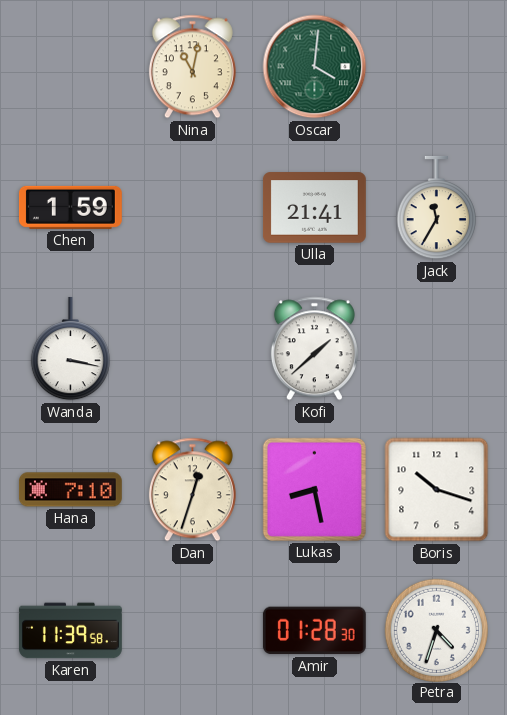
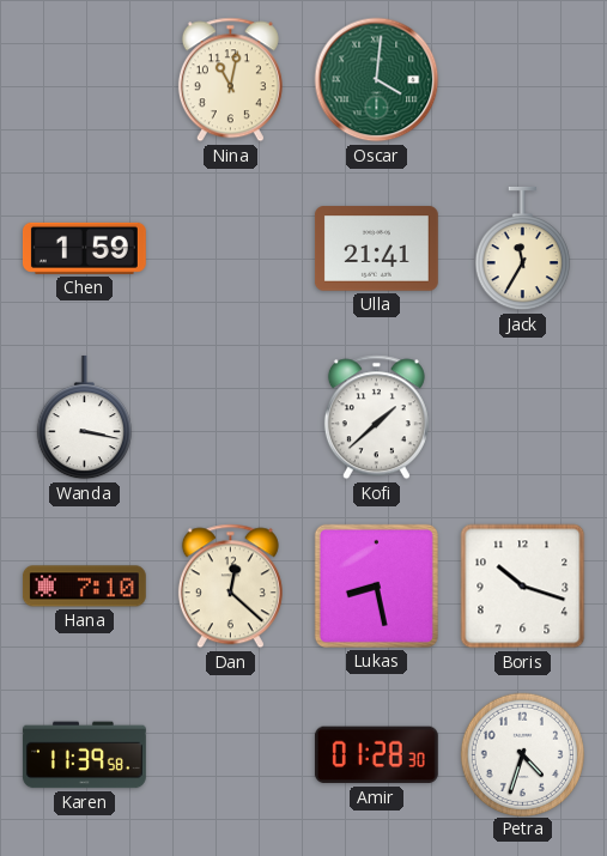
Dan: 12:33 -> 12:22 (230, 587)
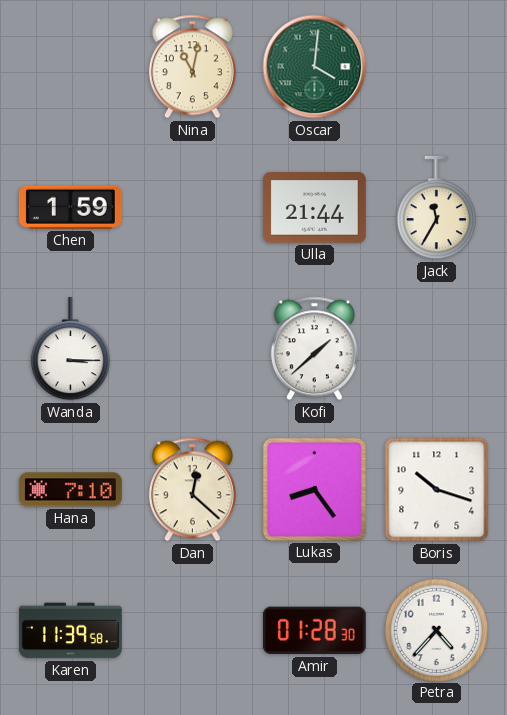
Ulla: 21:41 -> 21:44 (314, 208)
Wanda: 3:17 -> 3:15 (70, 349)
Lukas: 8:28 -> 8:24 (314, 489)
Petra: 4:33 -> 4:37 (436, 630)
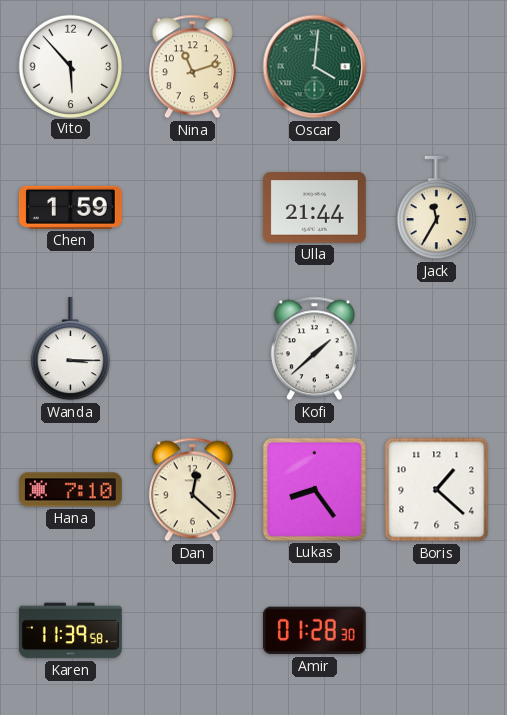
Vito: none -> 5:53 (70, 66)
Nina: 11:02 -> 11:12 (192, 67)
Boris: 10:18 -> 1:22 (437, 490)
Petra: 4:37 -> none (436, 630)
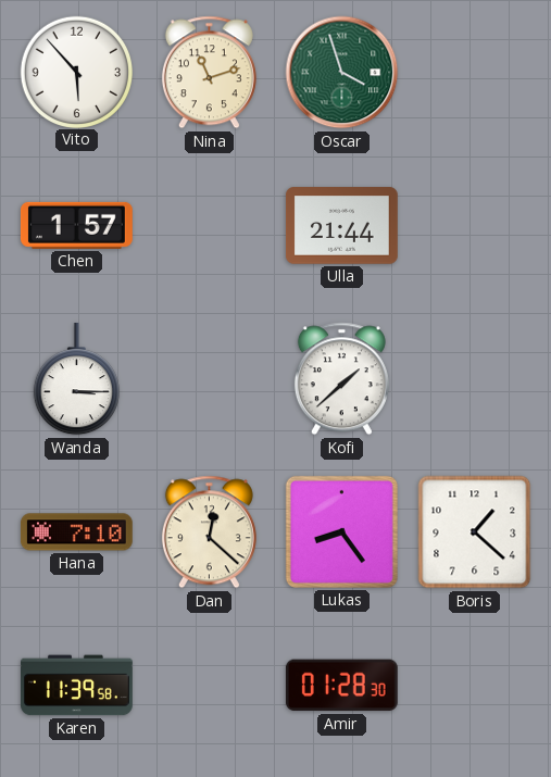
Oscar: 4:01 -> 3:57 (342, 73)
Chen: 1:59 -> 1:57 (76, 225)
Jack: 11:35 -> none (436, 208)
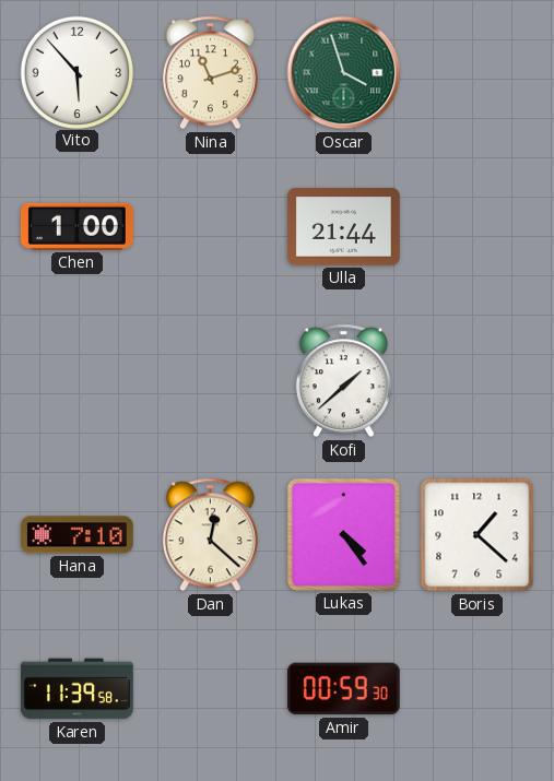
Chen: 1:57 -> 1:00 (76, 226)
Wanda: 3:15 -> none (76, 379)
Lukas: 8:24 -> 4:24 (343, 534)
Amir: 01:28 -> 00:59 (343, 689)
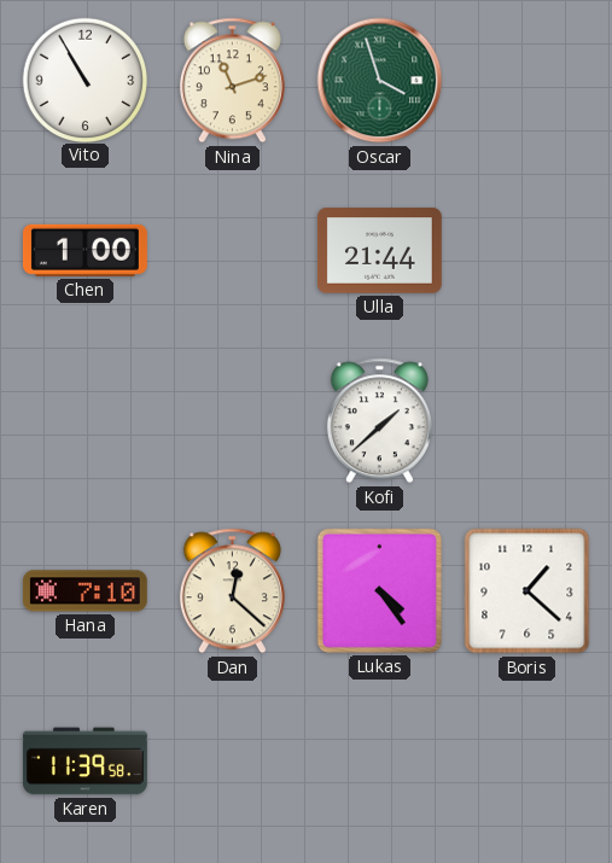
Vito: 5:53 -> 10:55 (84, 80)
Amir: 00:59 -> none (343, 689)
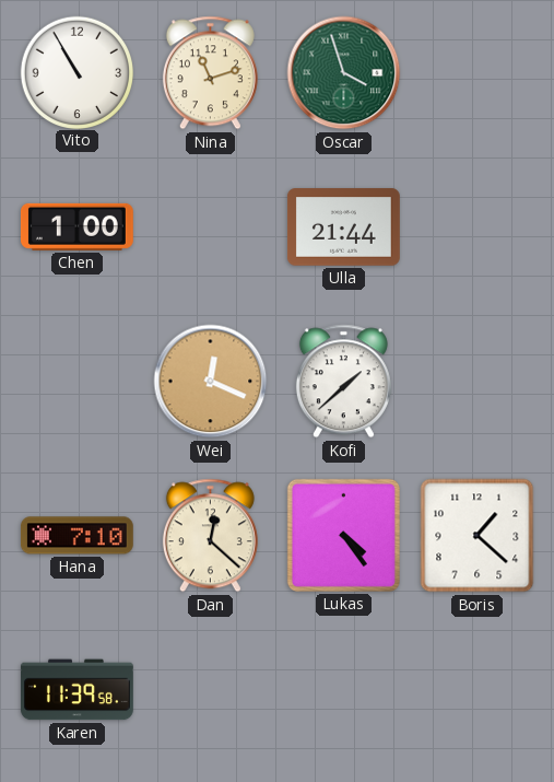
Wei: none -> 12:19 (211, 382)
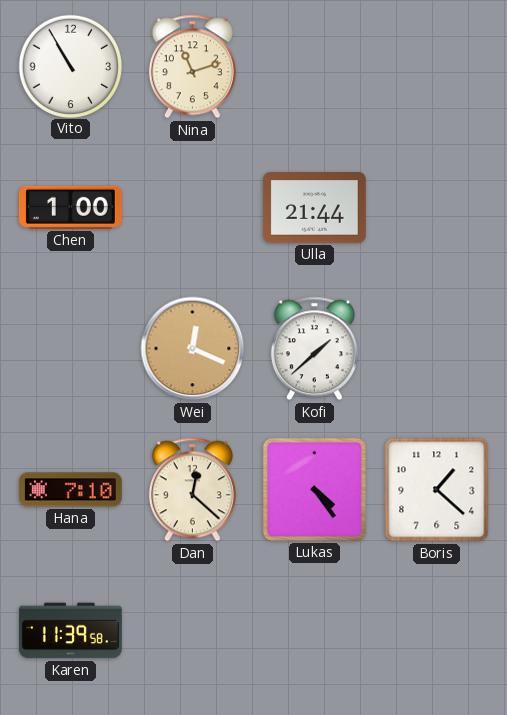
Oscar: 3:57 -> none (344, 73)
